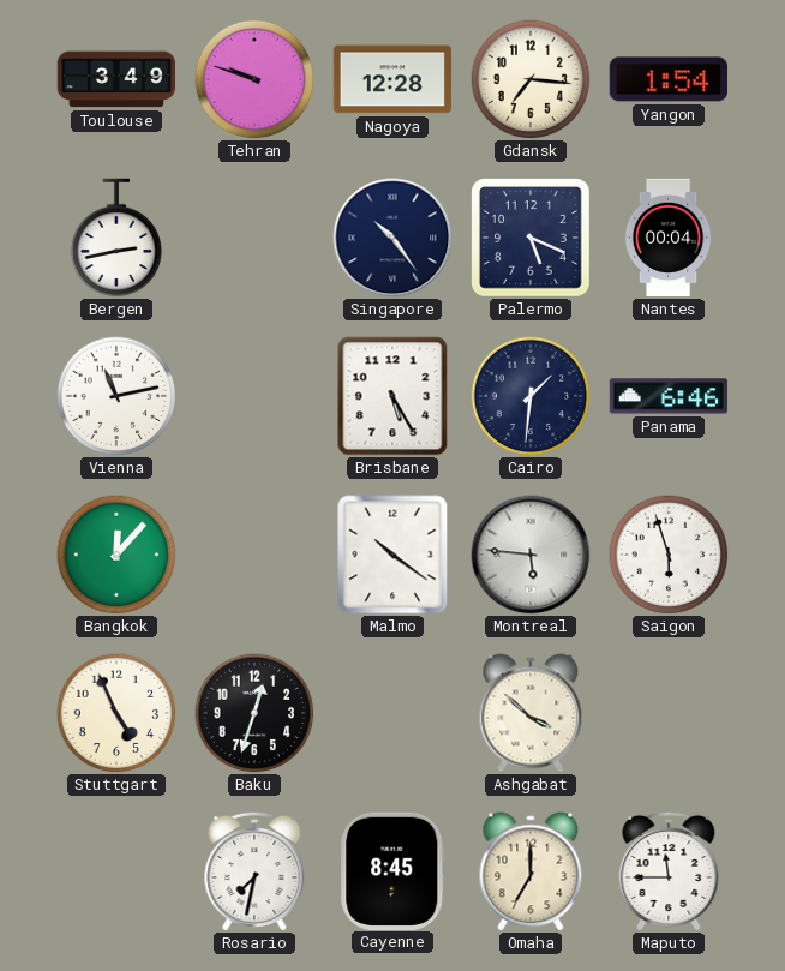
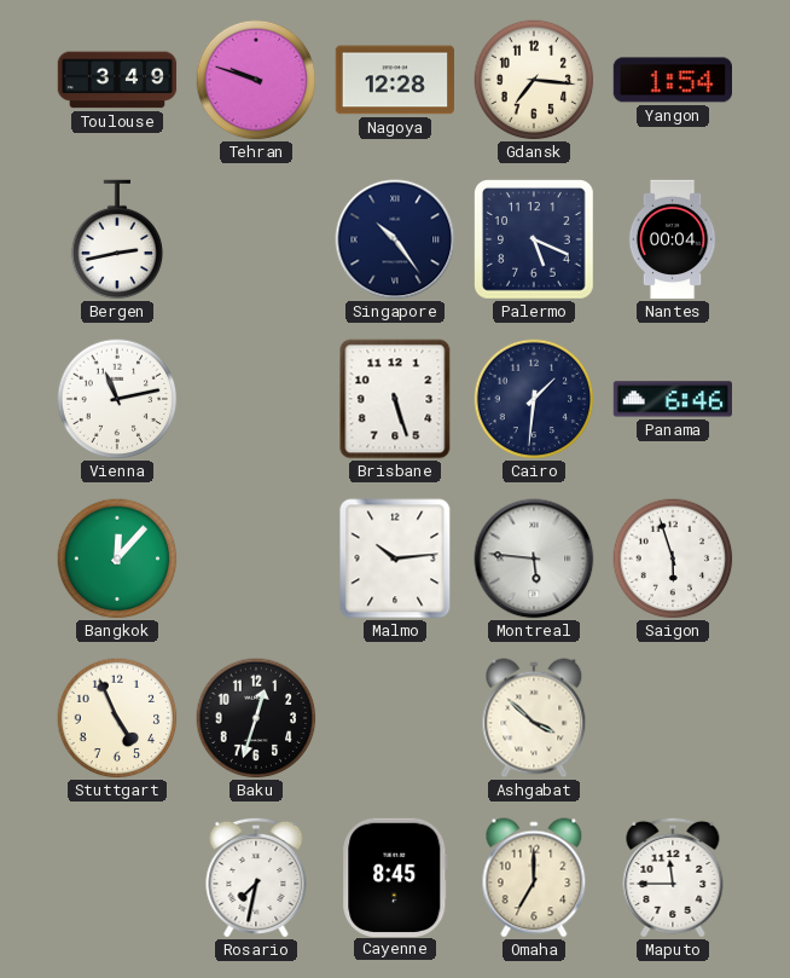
Brisbane: 5:25 -> 5:27 (395, 399)
Malmo: 10:21 -> 10:14 (395, 559)
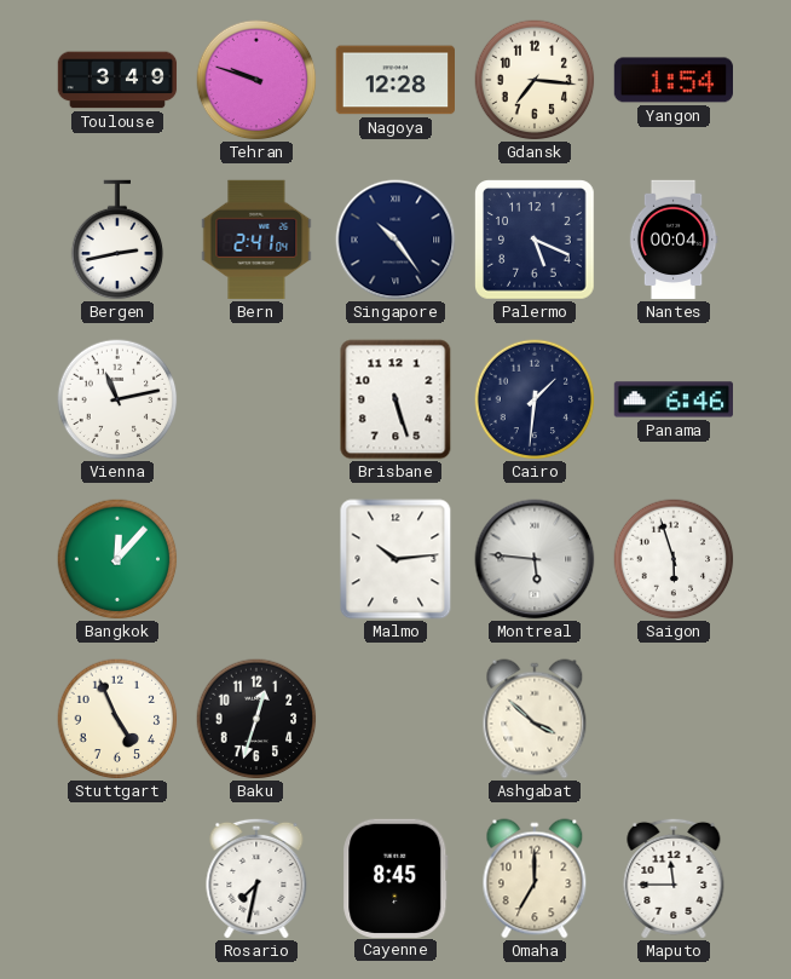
Bern: none -> 2:41 (256, 240)
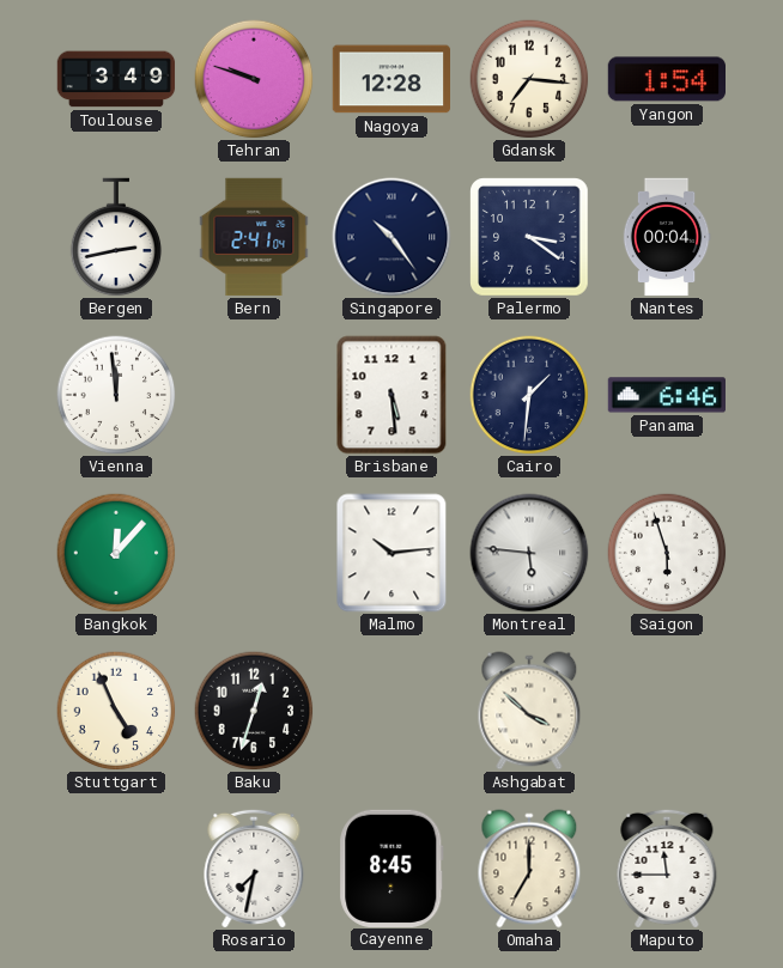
Palermo: 5:19 -> 3:21 (530, 238)
Vienna: 11:13 -> 11:59 (116, 395)
Brisbane: 5:27 -> 5:29 (391, 395)
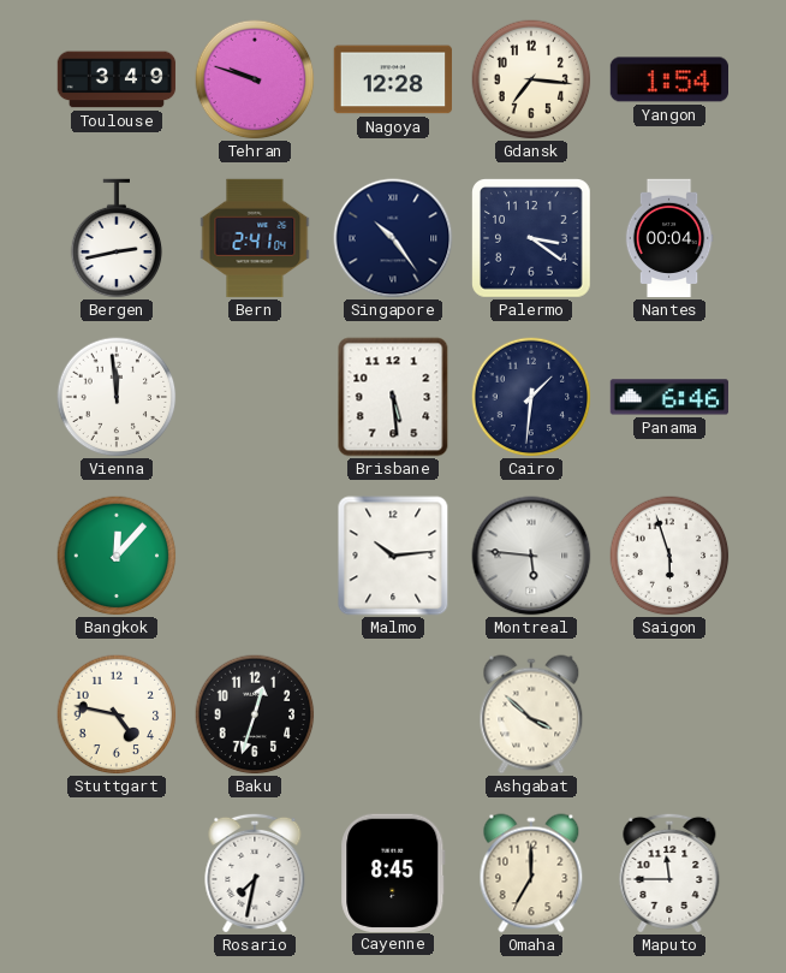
Stuttgart: 4:56 -> 4:47 (117, 714)
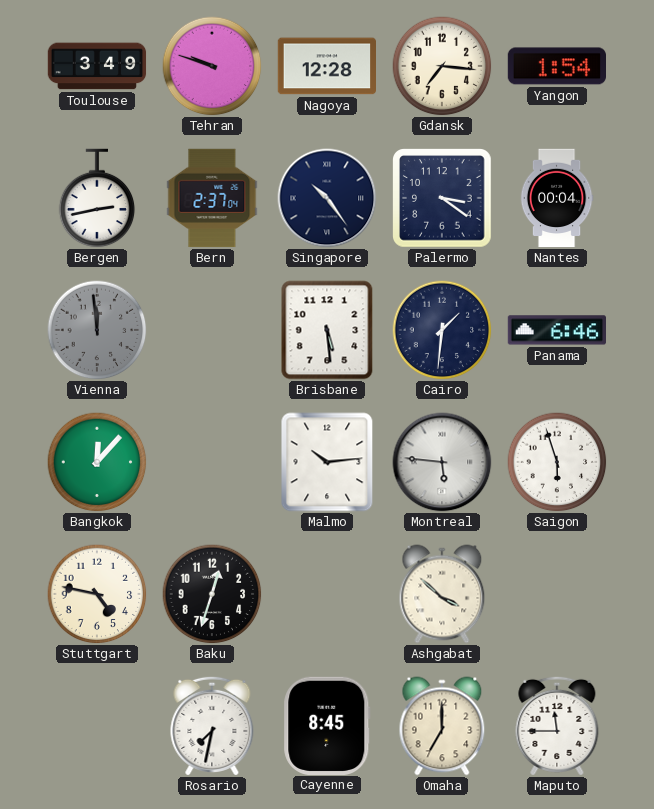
Bern: 2:41 -> 2:37 (212, 198)
Vienna dial: white -> grey (97, 330)
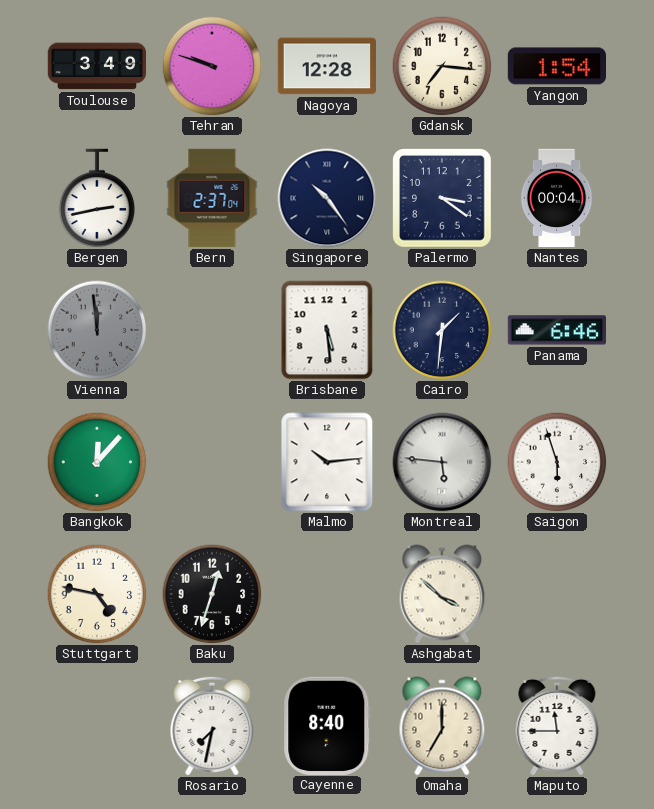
Cayenne: 8:45 -> 8:40 (327, 725)
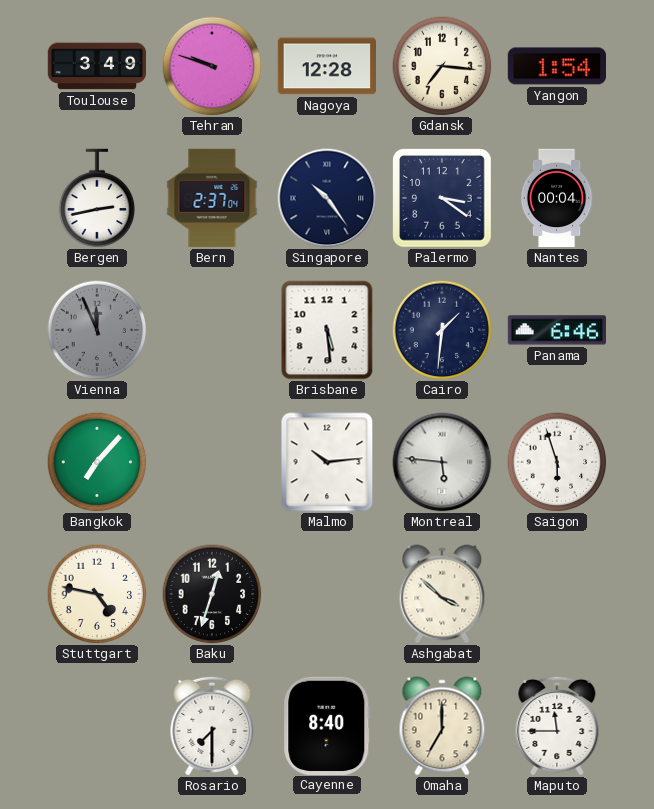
Vienna: 11:59 -> 11:56 (97, 330)
Bangkok: 12:07 -> 7:07 (97, 462)
Rosario: 7:32 -> 7:30 (212, 725)
